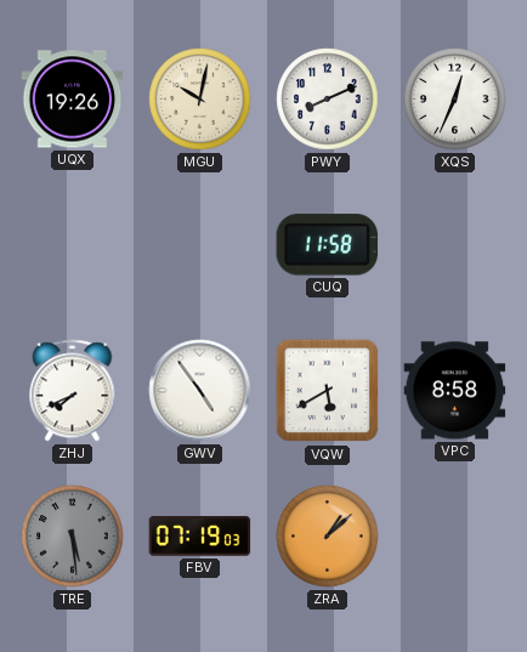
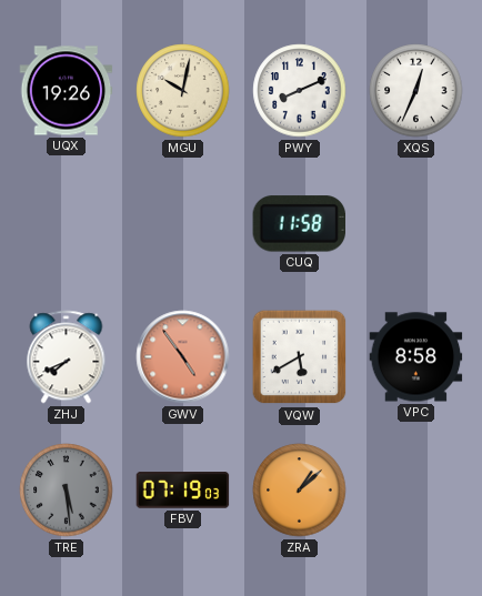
GWV dial: white -> salmon (183, 357)
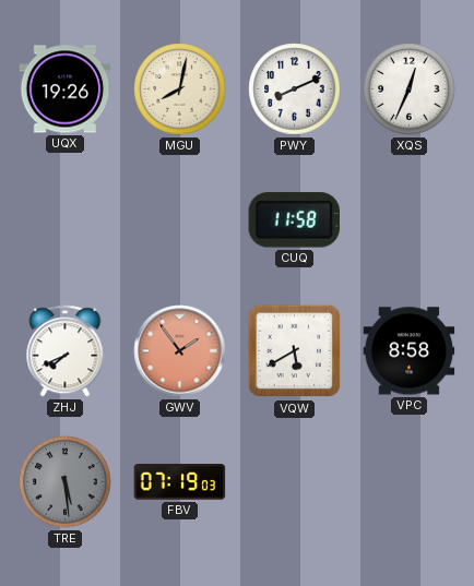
MGU: 10:02 -> 8:02 (180, 89)
GWV: 4:54 -> 1:54 (180, 351)
ZRA: 1:08 -> none (300, 491)
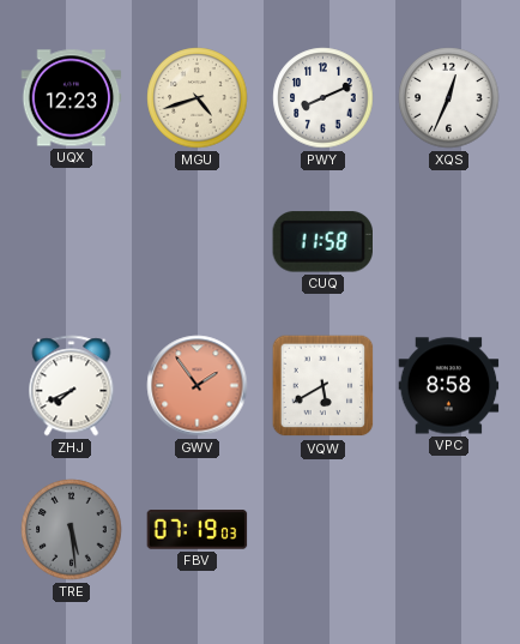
UQX: 19:26 -> 12:23 (72, 98)
MGU: 8:02 -> 4:42 (198, 98)
